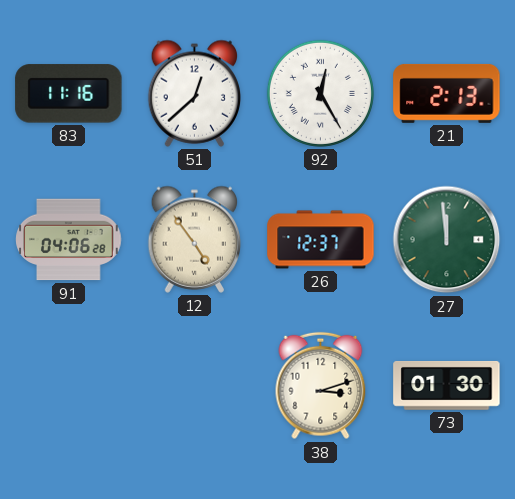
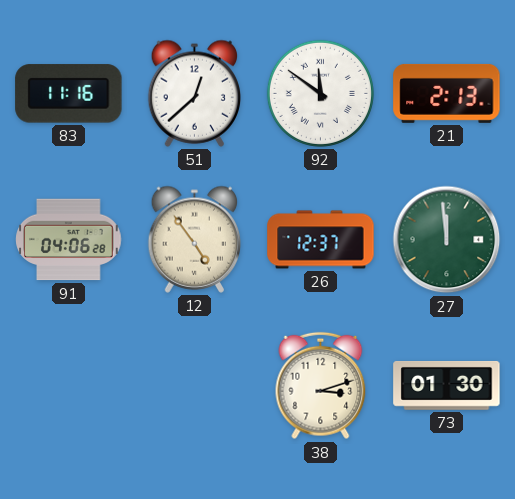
92: 12:25 -> 11:51 (320, 93)
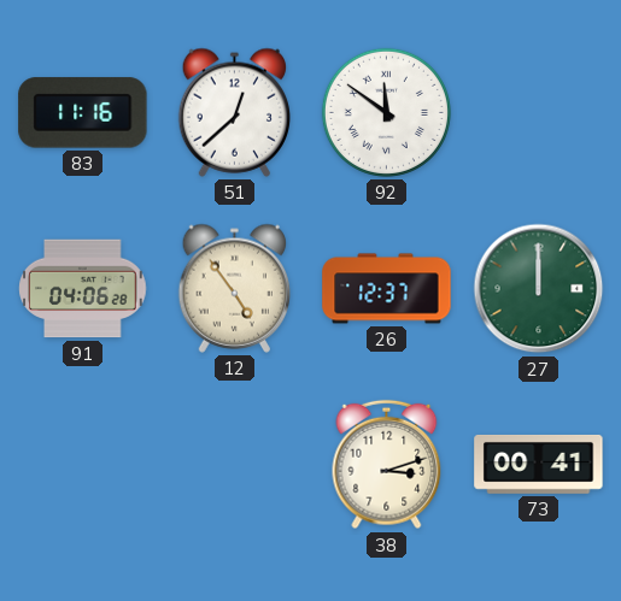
21: 2:13 -> none (447, 93)
27: 11:59 -> 12:00 (539, 289)
73: 01:30 -> 00:41 (539, 464)
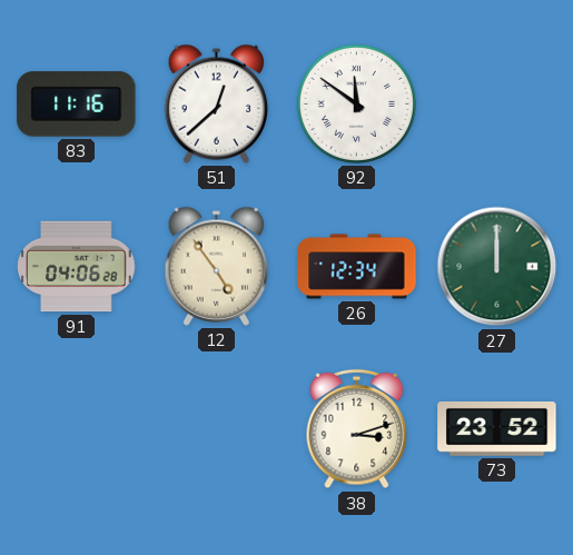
26: 12:37 -> 12:34 (357, 267)
73: 00:41 -> 23:52 (497, 428)
